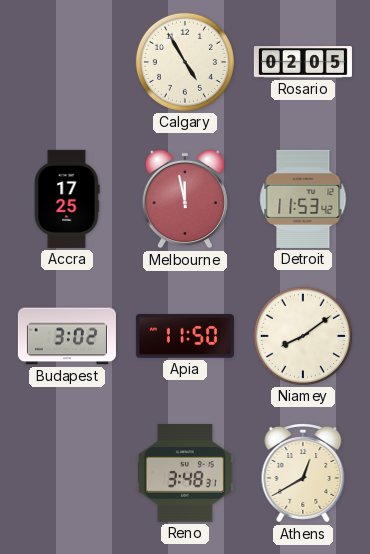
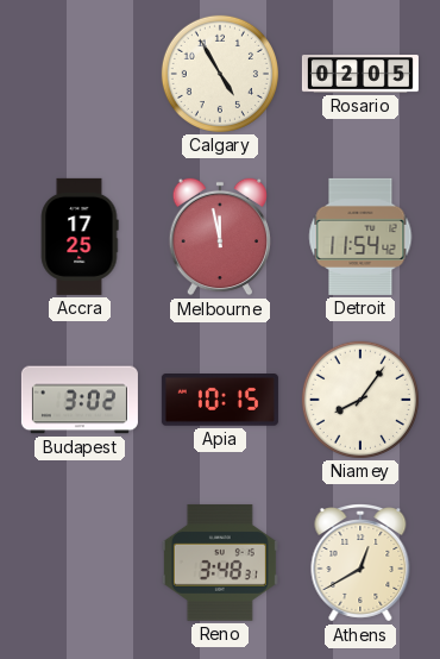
Detroit: 11:53 -> 11:54 (360, 237)
Apia: 11:50 -> 10:15 (220, 401)
Niamey: 8:09 -> 8:06 (360, 400)
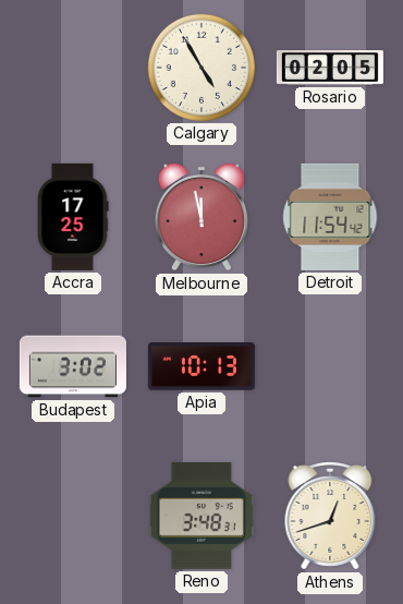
Apia: 10:15 -> 10:13 (201, 367)
Niamey: 8:06 -> none (360, 400)
Athens: 12:40 -> 12:42 (330, 517)
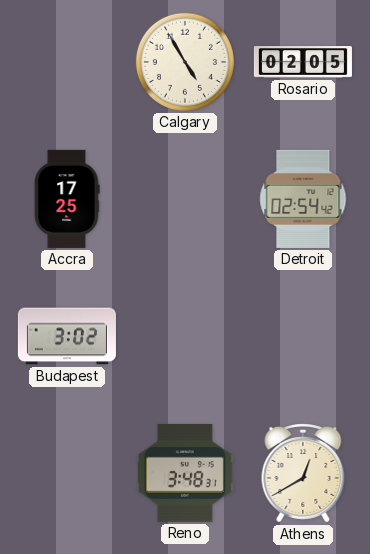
Melbourne: 11:58 -> none (200, 217)
Detroit: 11:54 -> 02:54 (303, 199)
Apia: 10:13 -> none (201, 367)
Athens: 12:42 -> 12:40 (303, 474)
